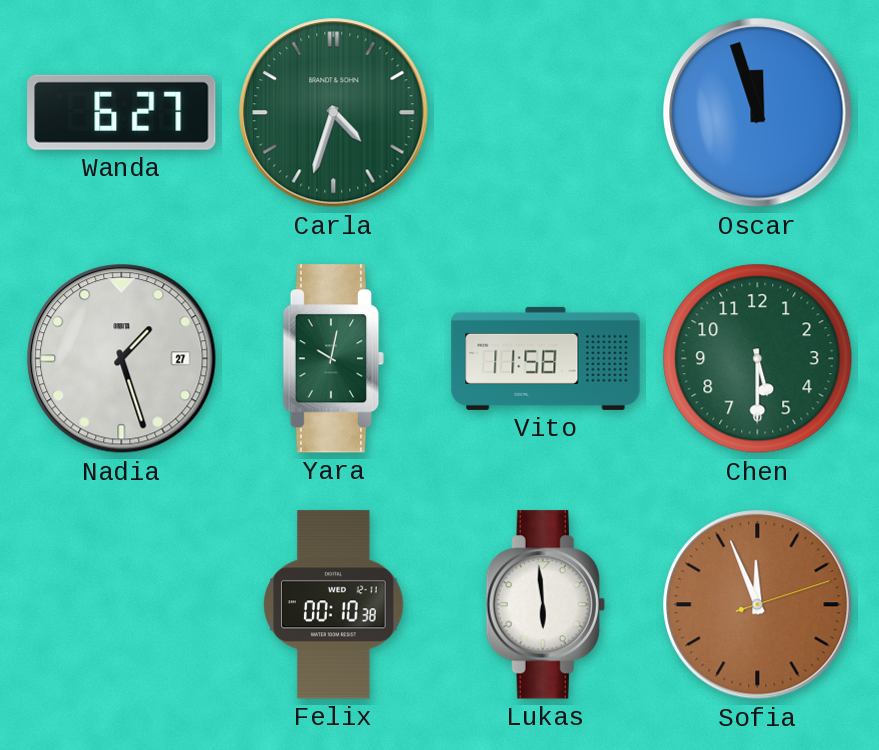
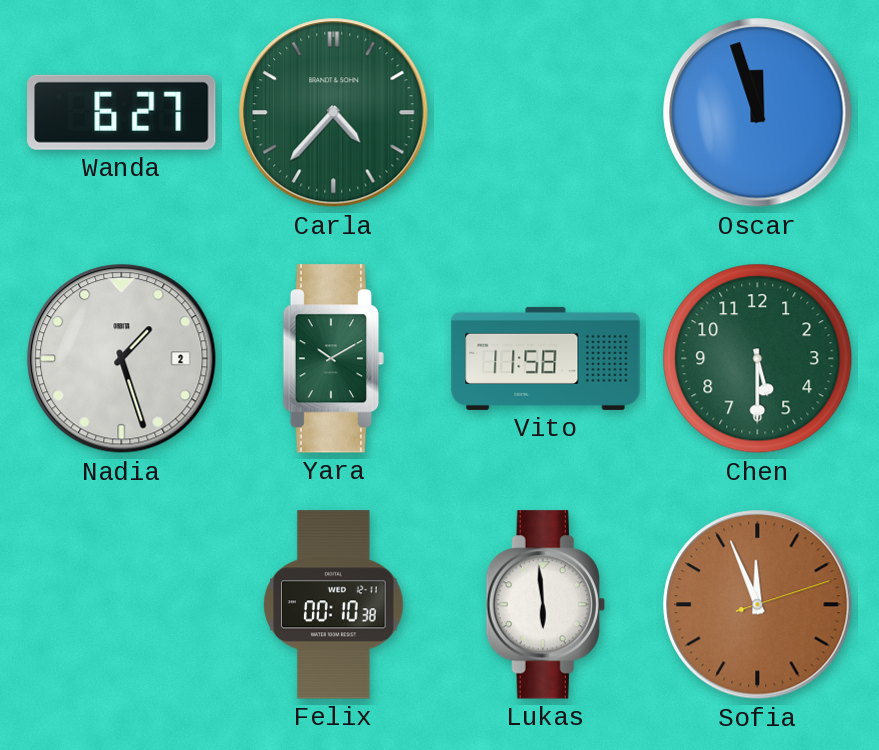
Carla: 4:33 -> 4:37 (334, 113)
Nadia date: 27 -> 2 (122, 359)
Yara: 10:02 -> 10:10 (334, 359)
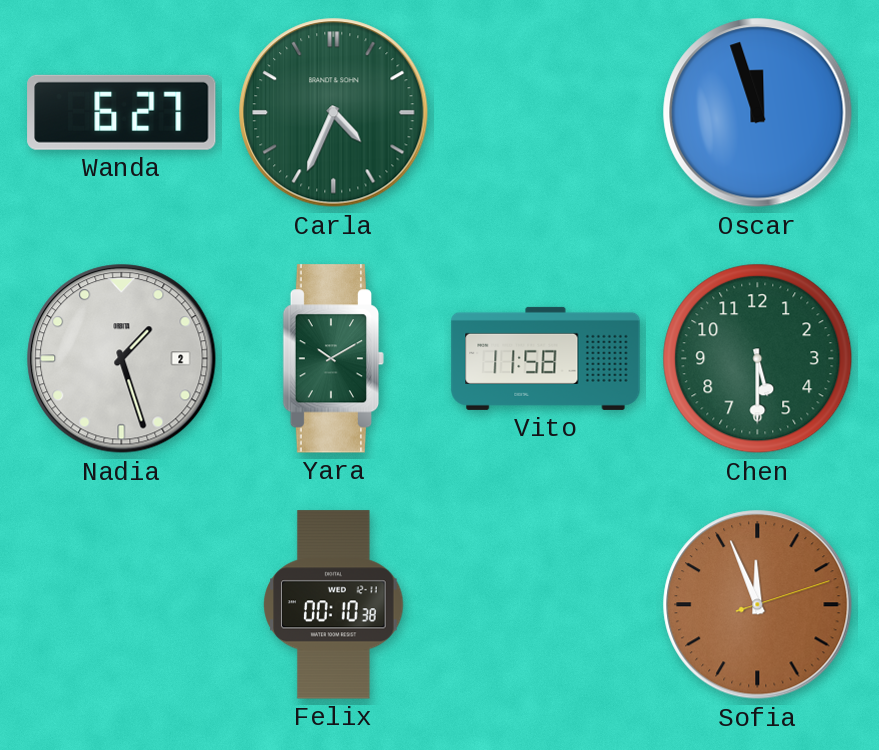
Carla: 4:37 -> 4:34 (334, 113)
Lukas: 5:59 -> none (545, 605)
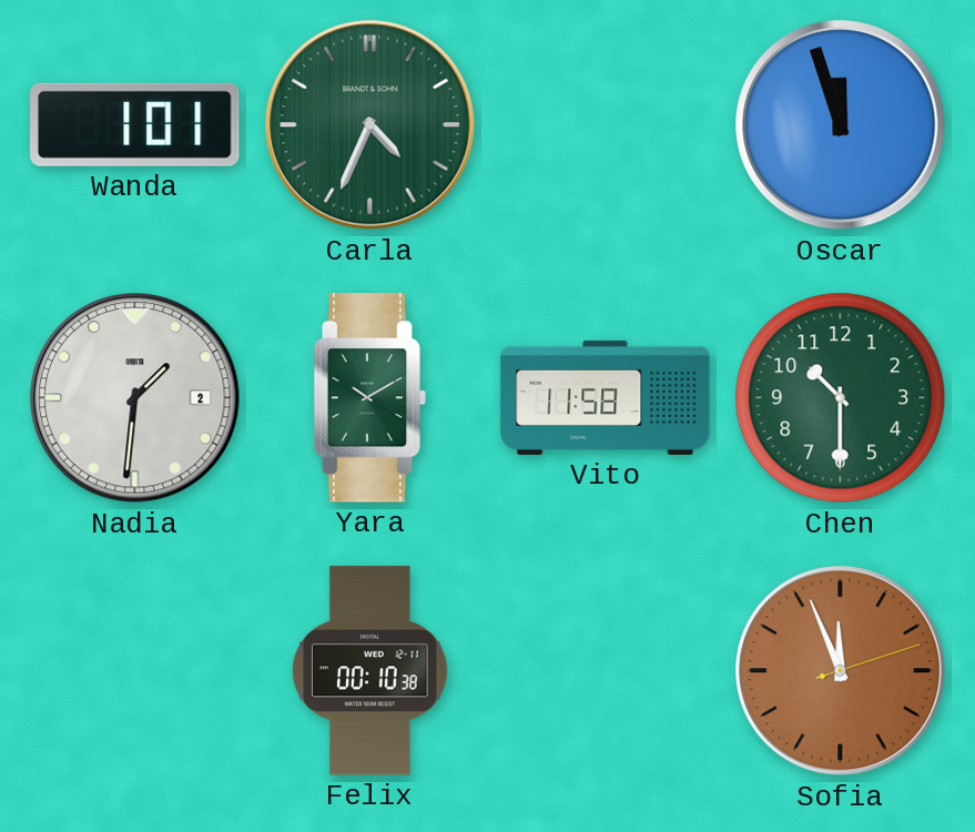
Wanda: 6:27 -> 1:01 (135, 124)
Nadia: 1:27 -> 1:31 (135, 398)
Chen: 5:30 -> 10:30 (841, 398)
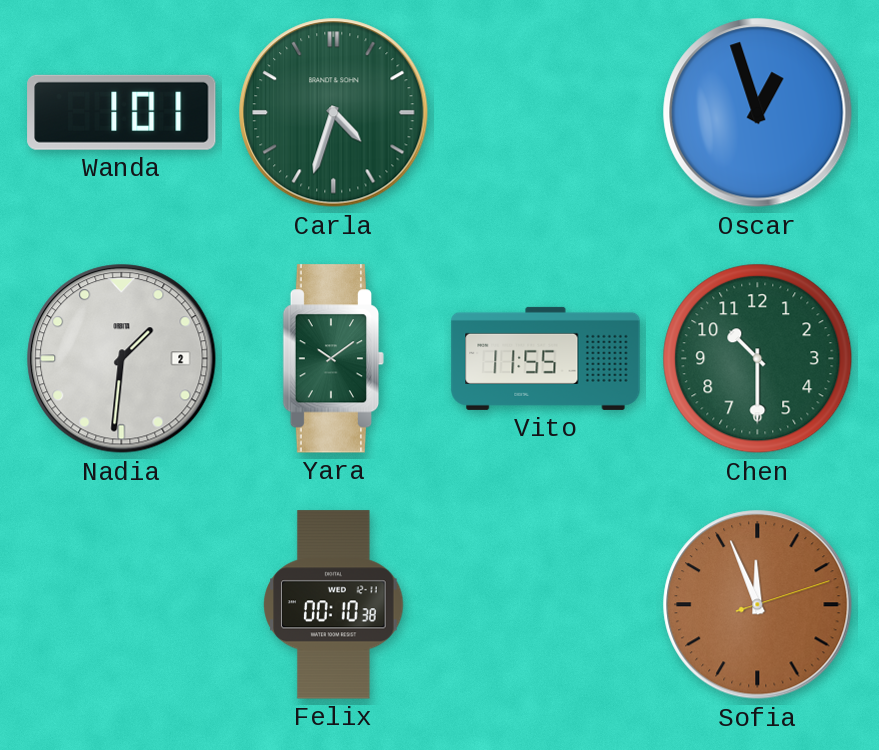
Carla: 4:34 -> 4:33 (334, 113)
Oscar: 11:57 -> 12:57 (758, 113)
Yara: 10:10 -> 10:09 (334, 359)
Vito: 11:58 -> 11:55 (546, 358)
